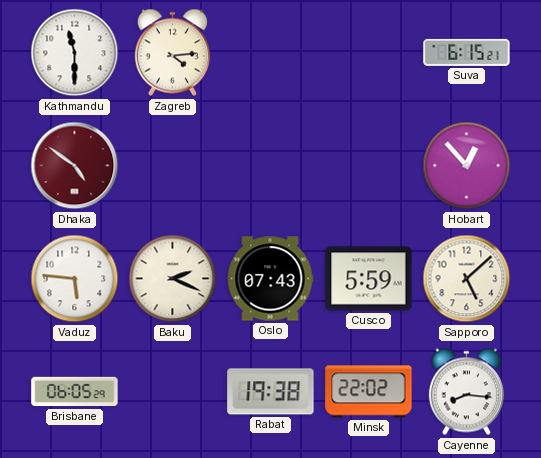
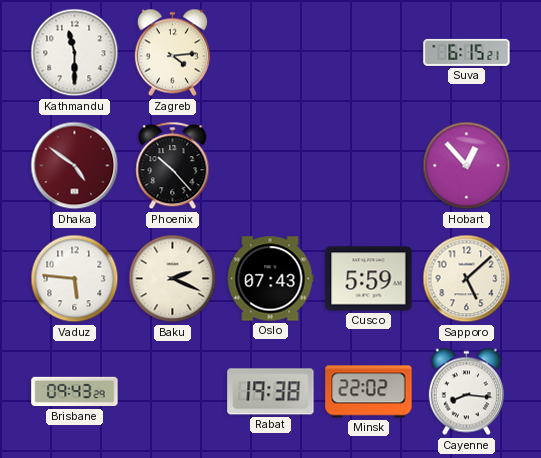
Phoenix: none -> 10:23 (173, 166)
Brisbane: 06:05 -> 09:43 (75, 392)
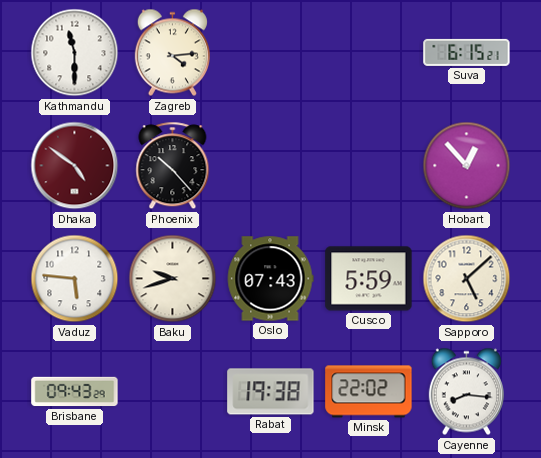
Baku: 2:19 -> 9:42 (173, 279)
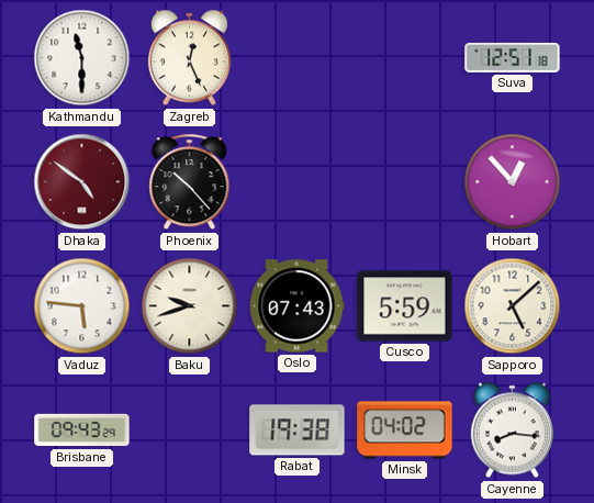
Zagreb: 4:14 -> 12:26 (189, 58)
Suva: 6:15 -> 12:51 (513, 57)
Minsk: 22:02 -> 04:02 (405, 431)
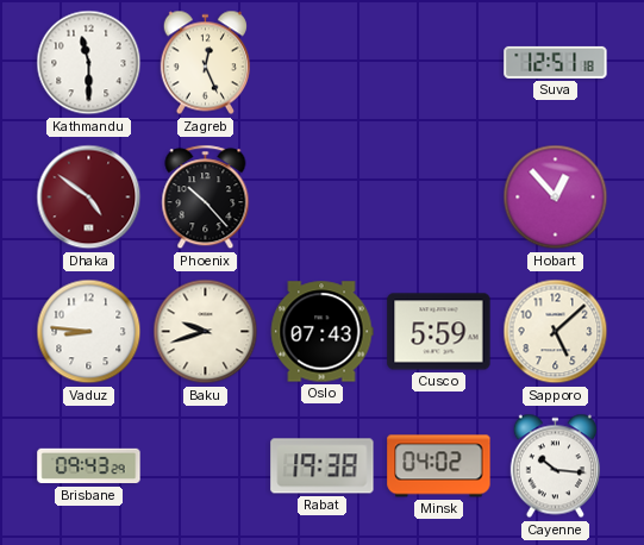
Vaduz: 5:46 -> 8:46 (89, 332)
Cayenne: 8:16 -> 10:16 (555, 466)
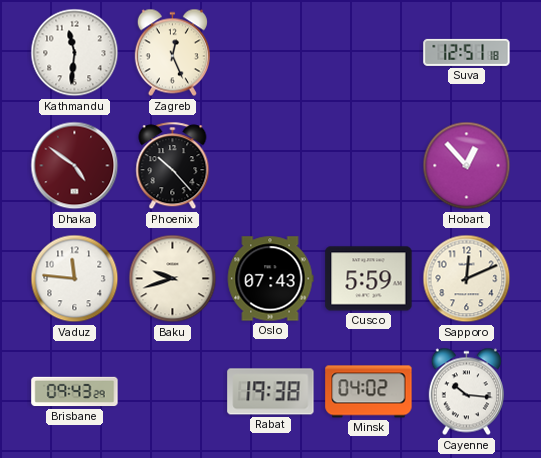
Kathmandu: 11:30 -> 11:31 (75, 53)
Vaduz: 8:46 -> 11:46 (75, 279)
Sapporo: 5:08 -> 12:11 (467, 279)
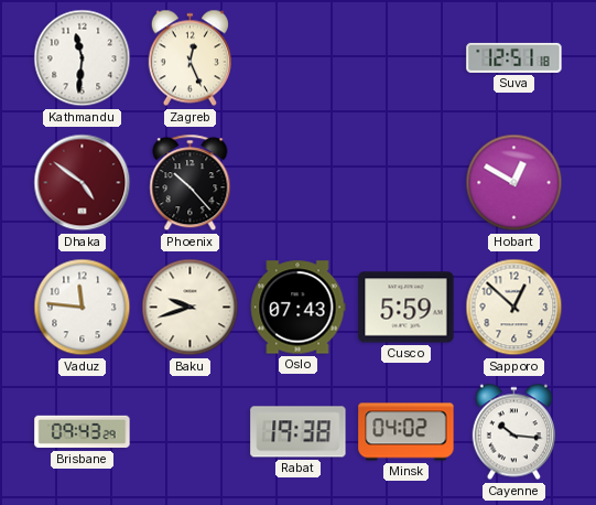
Hobart: 12:53 -> 12:50 (514, 183)
Sapporo: 12:11 -> 12:52 (514, 308)
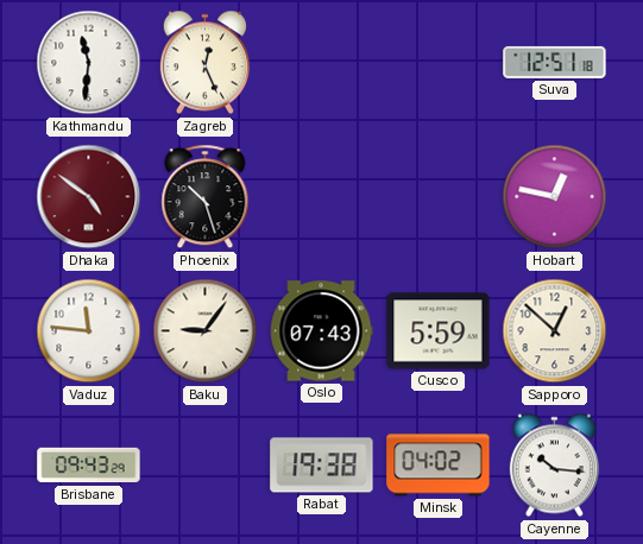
Phoenix: 10:23 -> 10:27 (206, 197)
Hobart: 12:50 -> 12:47 (555, 197)
Baku: 9:42 -> 9:06 (206, 331)
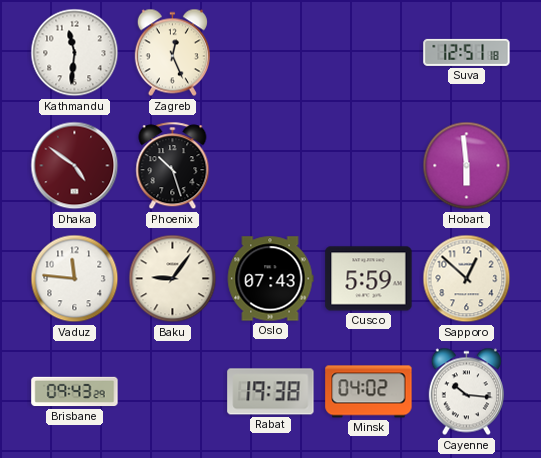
Hobart: 12:47 -> 5:59 (467, 166)
